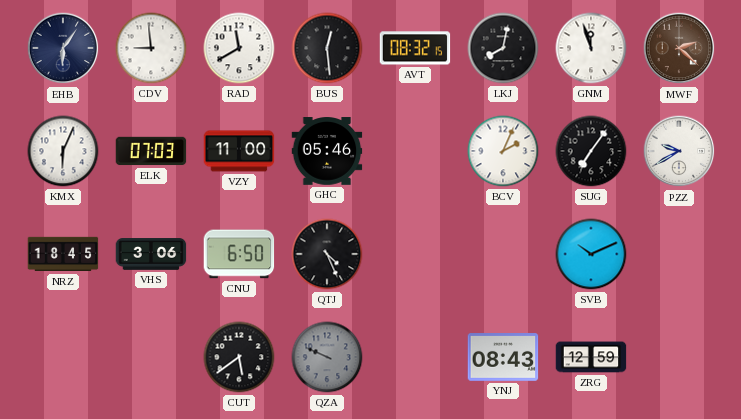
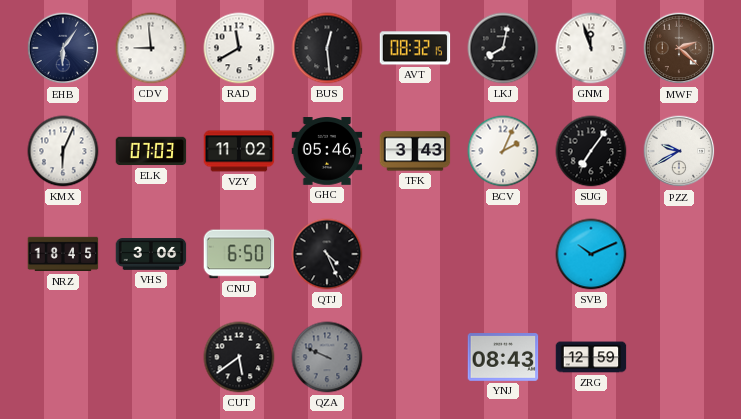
VZY: 11:00 -> 11:02 (239, 151)
TFK: none -> 3:43 (415, 151)
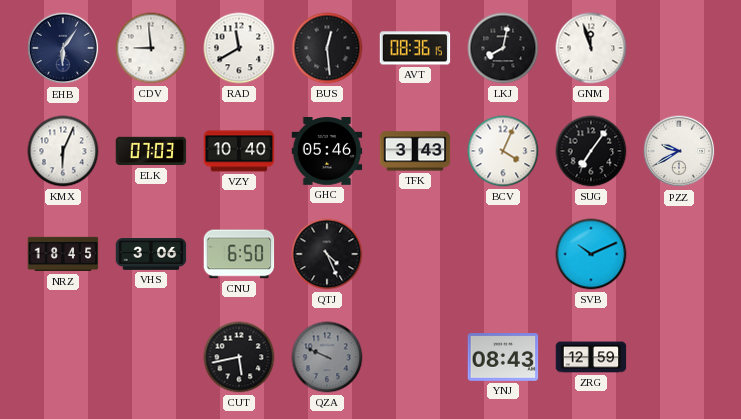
AVT: 08:32 -> 08:36 (415, 48)
MWF: 2:22 -> none (679, 48)
VZY: 11:02 -> 10:40 (239, 151)
BCV: 2:04 -> 4:04 (503, 151)
CUT: 5:39 -> 5:43 (239, 357)
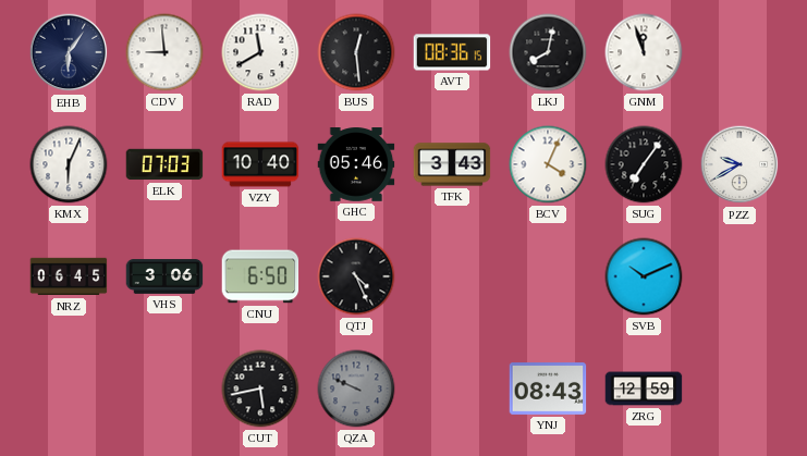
NRZ: 18:45 -> 06:45 (69, 276)
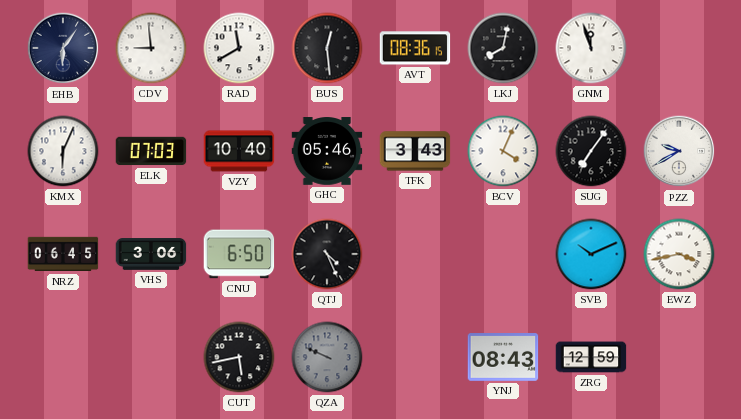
EWZ: none -> 3:43 (679, 254)
